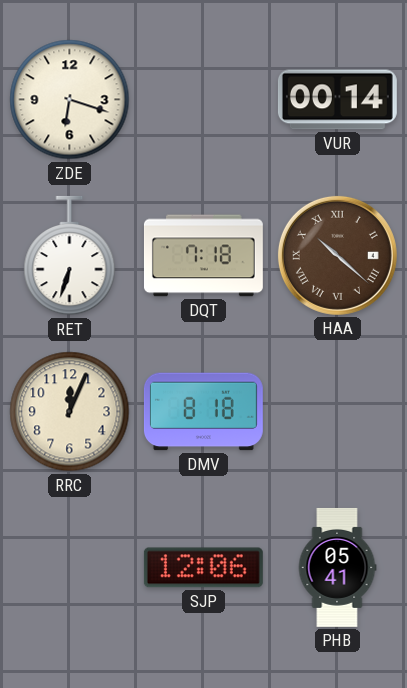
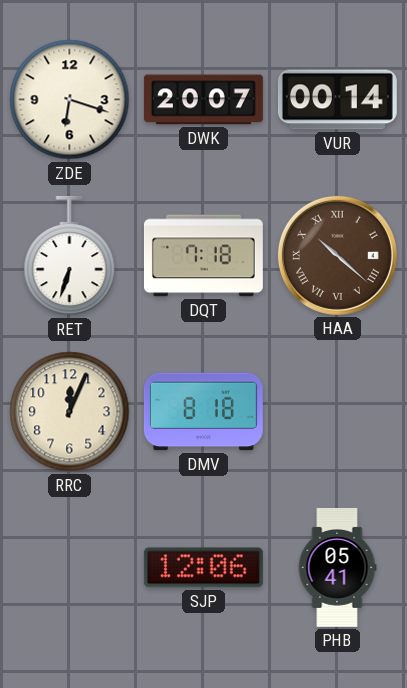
DWK: none -> 20:07 (203, 100)
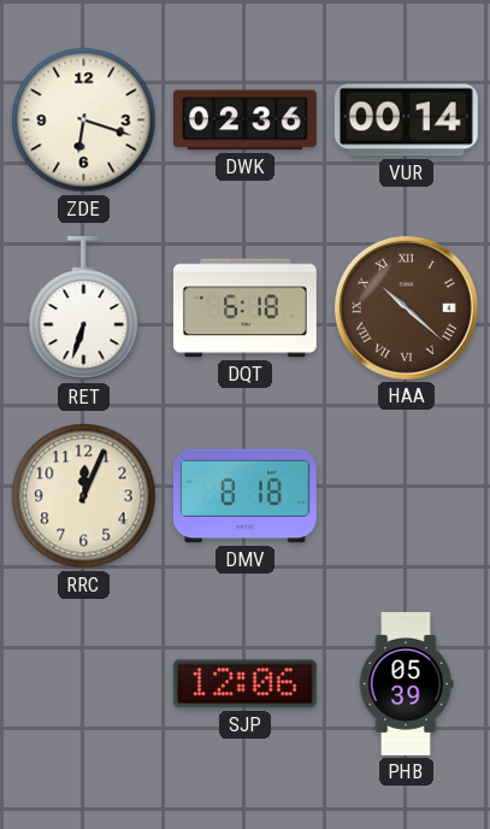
DWK: 20:07 -> 02:36 (244, 120)
DQT: 7:18 -> 6:18 (244, 308)
PHB: 05:41 -> 05:39 (406, 683)
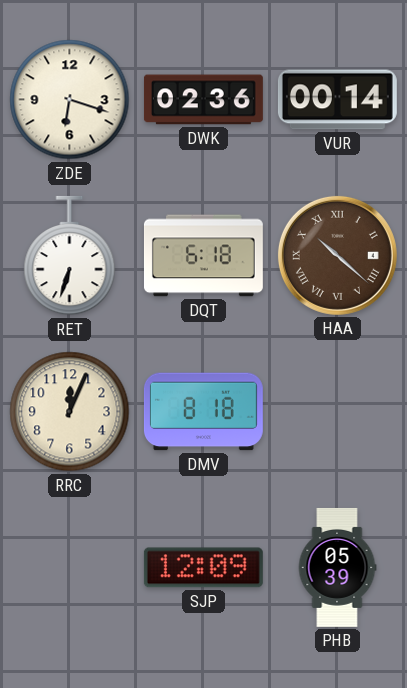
SJP: 12:06 -> 12:09 (203, 568)
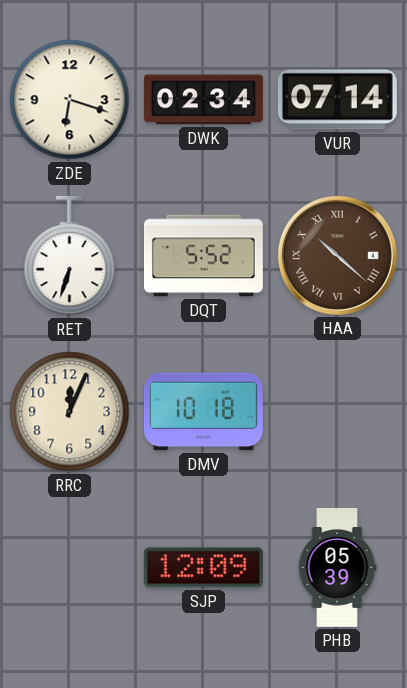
DWK: 02:36 -> 02:34 (203, 100)
VUR: 00:14 -> 07:14 (337, 100)
DQT: 6:18 -> 5:52 (203, 256)
DMV: 8:18 -> 10:18 (203, 412)
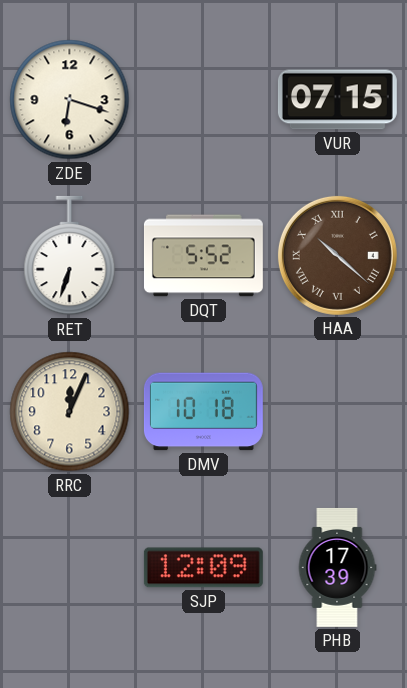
DWK: 02:34 -> none (203, 100)
VUR: 07:14 -> 07:15 (337, 100)
PHB: 05:39 -> 17:39 (337, 567)
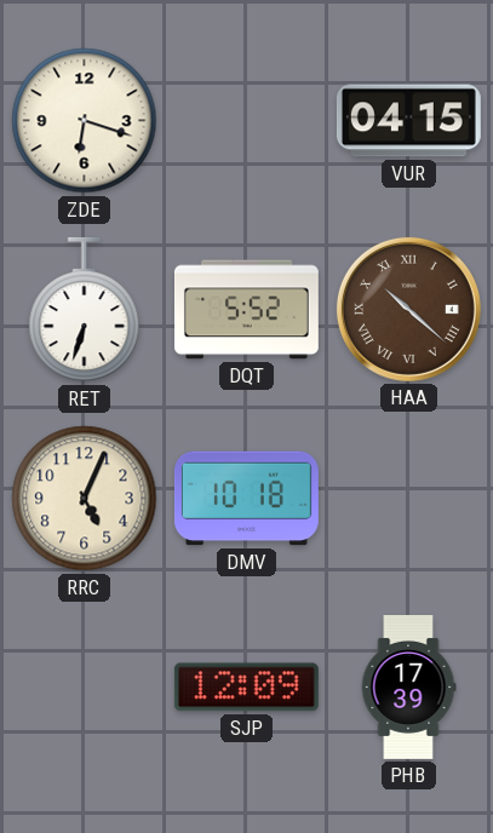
VUR: 07:15 -> 04:15 (408, 121)
RRC: 12:04 -> 5:04 (85, 499)
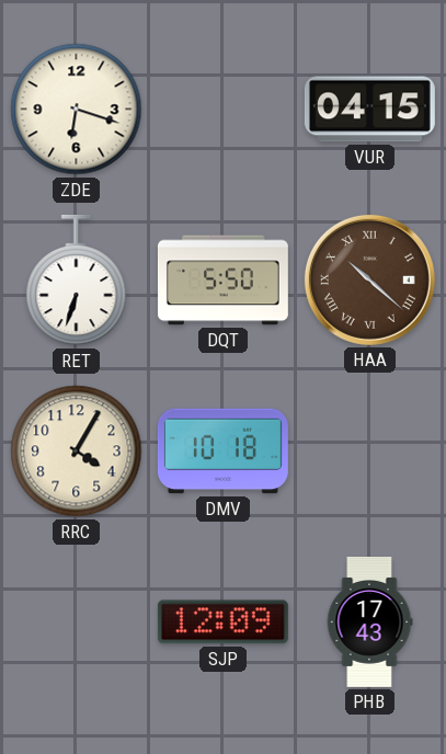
DQT: 5:52 -> 5:50 (222, 281)
RRC: 5:04 -> 4:05 (77, 452)
PHB: 17:39 -> 17:43 (369, 621)
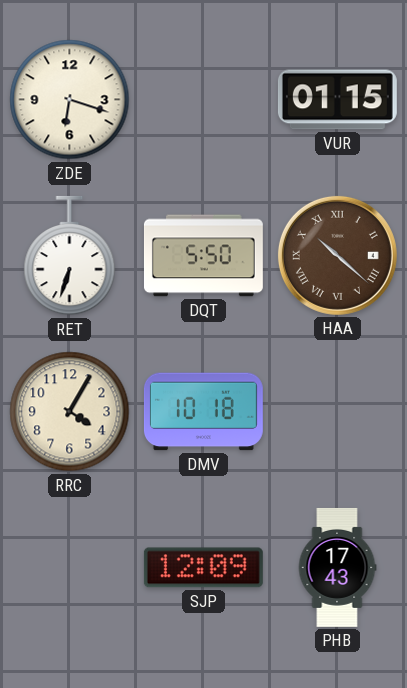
VUR: 04:15 -> 01:15 (337, 100)
